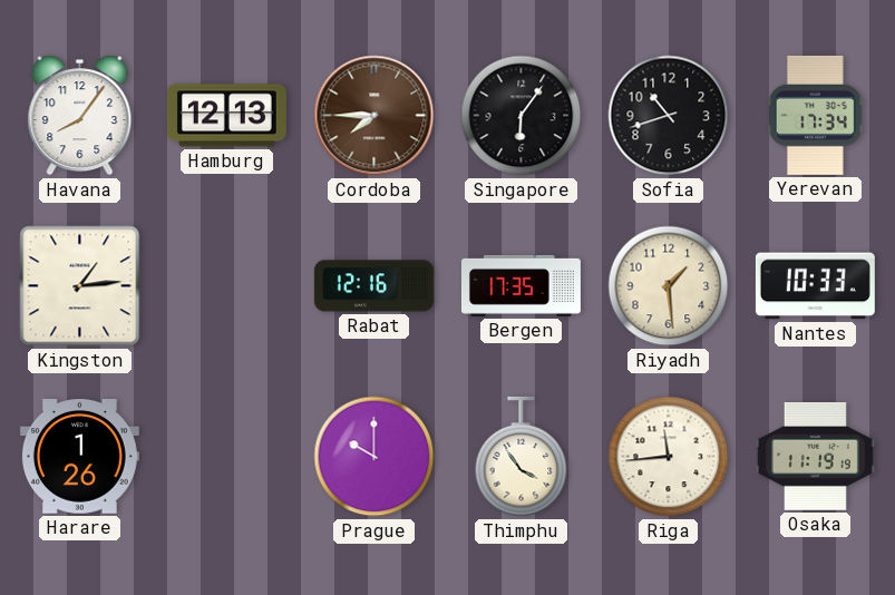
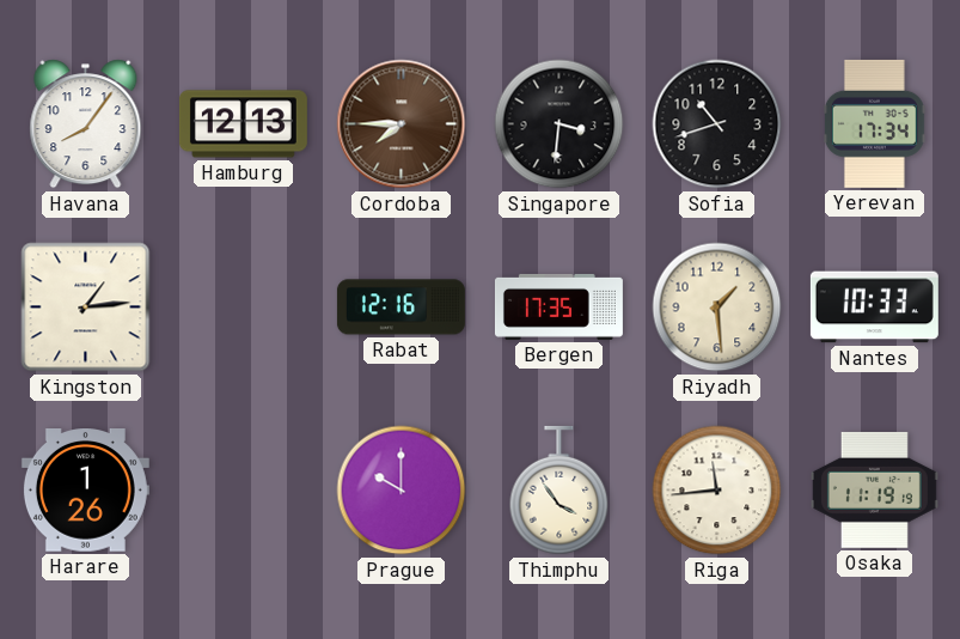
Singapore: 6:06 -> 3:31 (560, 124)
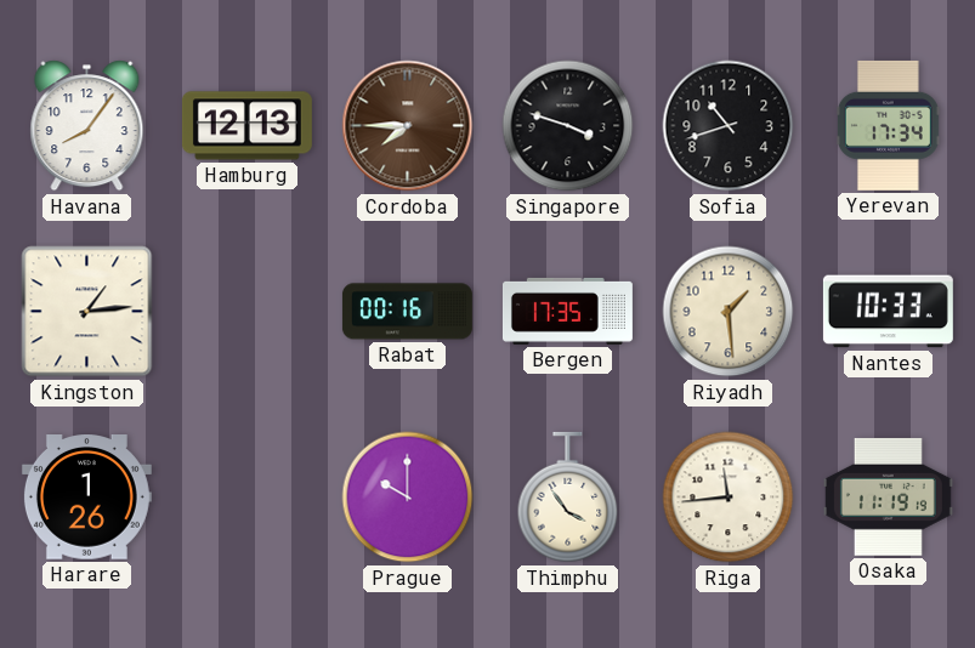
Singapore: 3:31 -> 3:48 (568, 126)
Rabat: 12:16 -> 00:16 (407, 312)
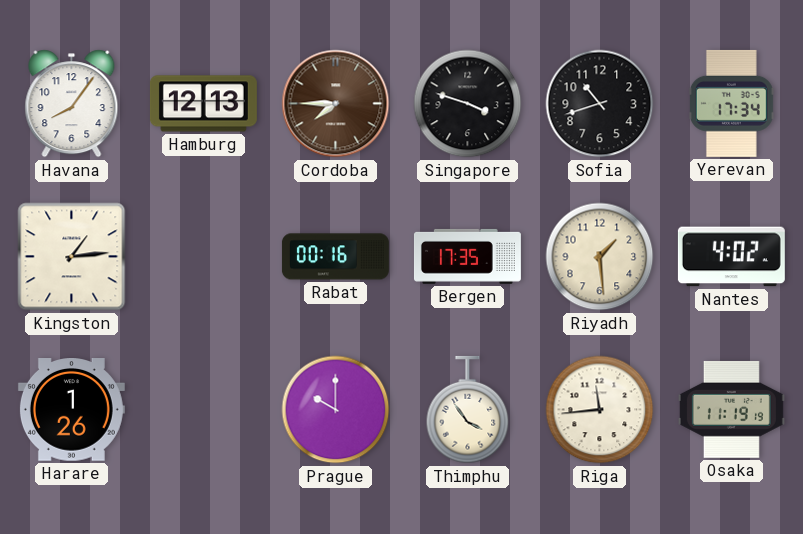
Nantes: 10:33 -> 4:02 (731, 257)
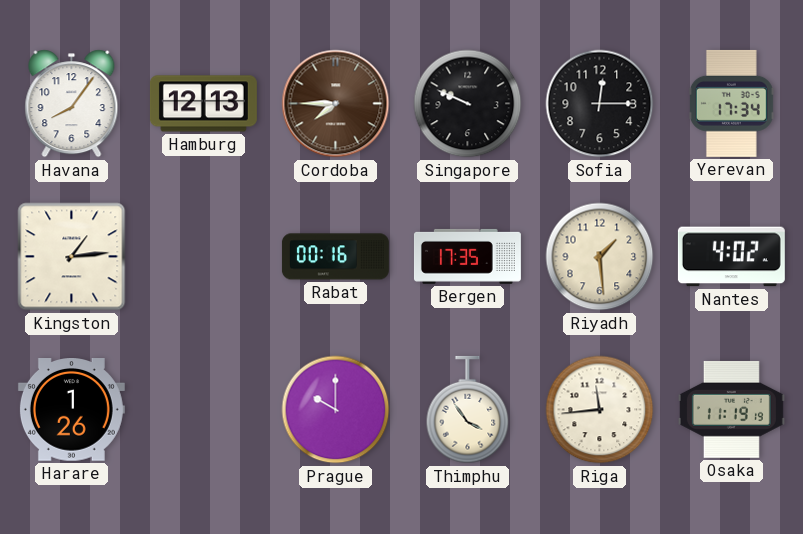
Singapore: 3:48 -> 9:49 (468, 104)
Sofia: 10:42 -> 12:15 (600, 104)
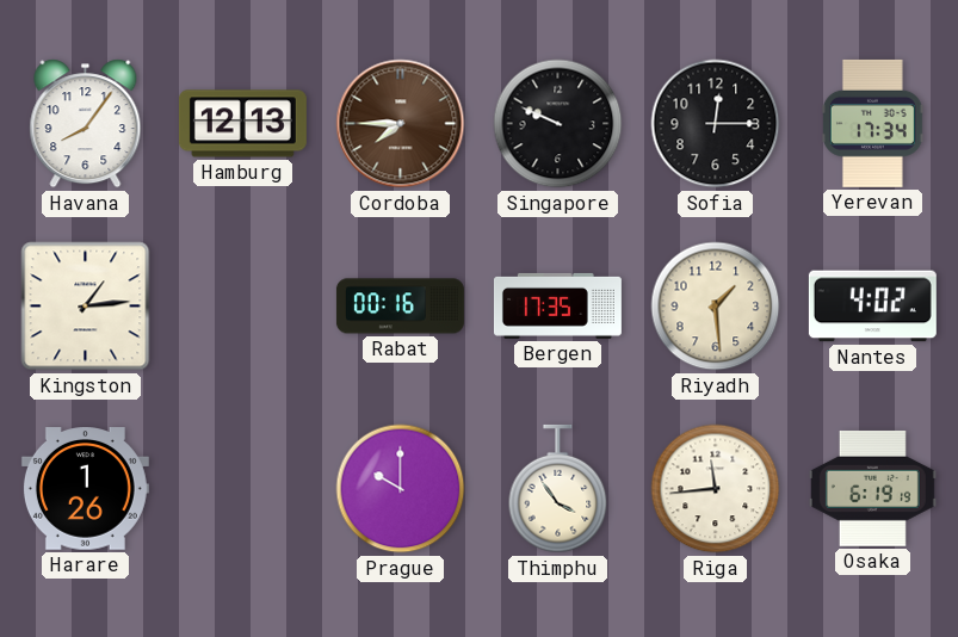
Osaka: 11:19 -> 6:19 (872, 488)
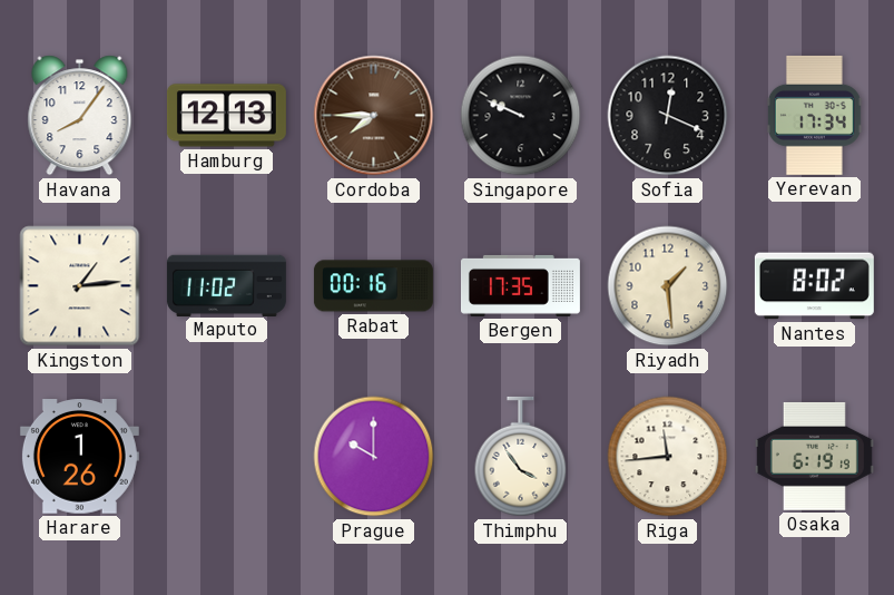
Sofia: 12:15 -> 12:19 (668, 116)
Maputo: none -> 11:02 (226, 285)
Nantes: 4:02 -> 8:02 (814, 286)
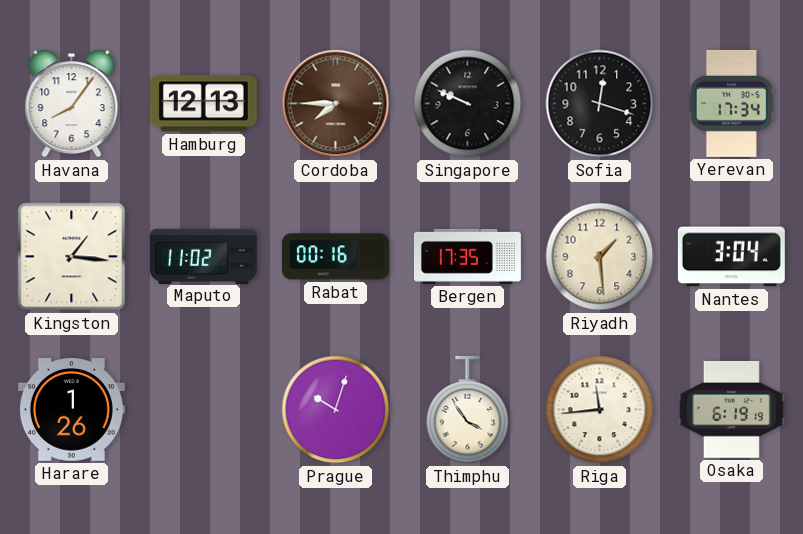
Sofia: 12:19 -> 12:18 (600, 104)
Kingston: 1:14 -> 1:16 (72, 257)
Nantes: 8:02 -> 3:04 (731, 257)
Prague: 10:00 -> 10:03 (336, 410)
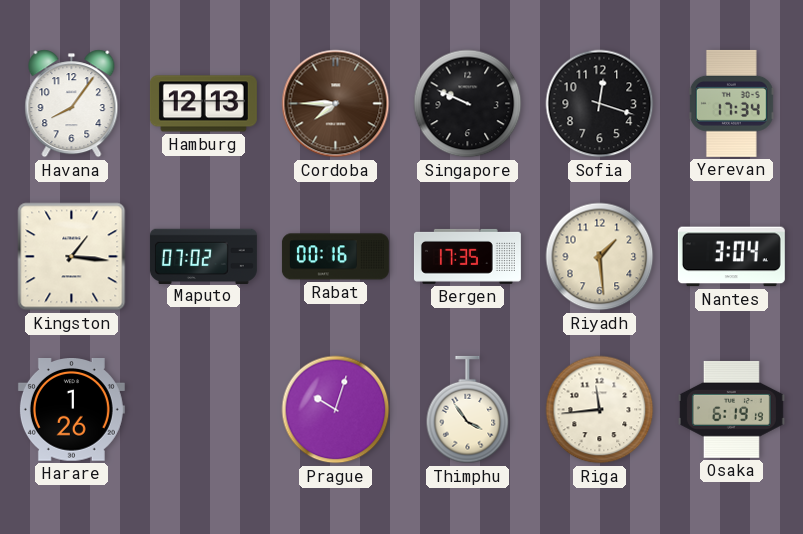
Maputo: 11:02 -> 07:02 (203, 256)
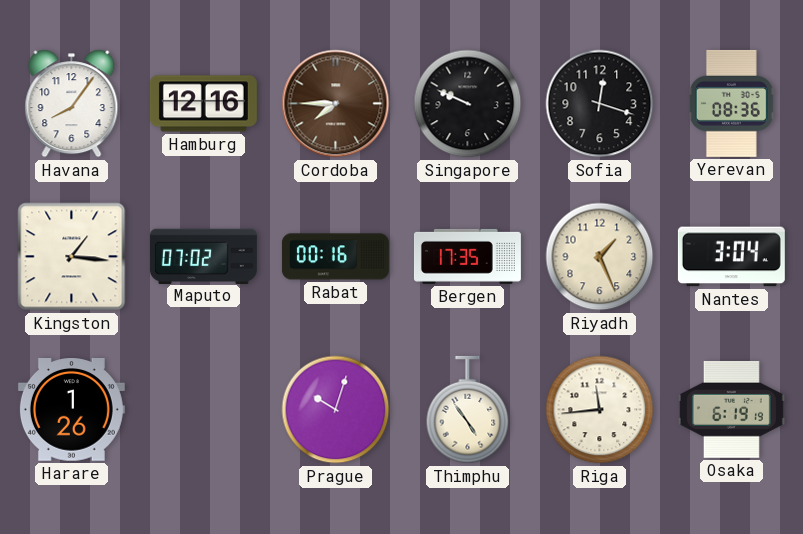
Hamburg: 12:13 -> 12:16 (203, 104)
Yerevan: 17:34 -> 08:36 (731, 103)
Riyadh: 1:29 -> 1:26 (600, 257)
Thimphu: 3:54 -> 4:54 (468, 410)
